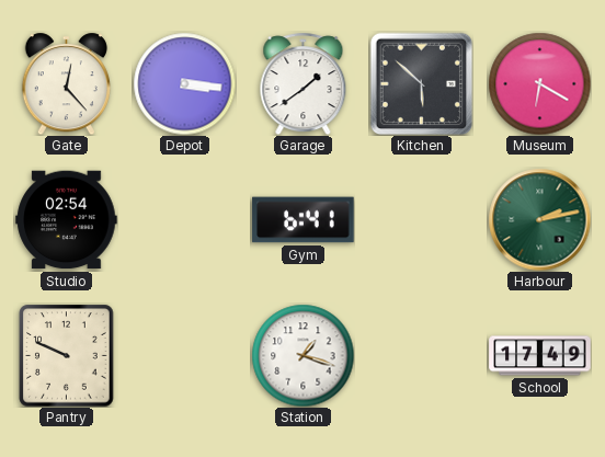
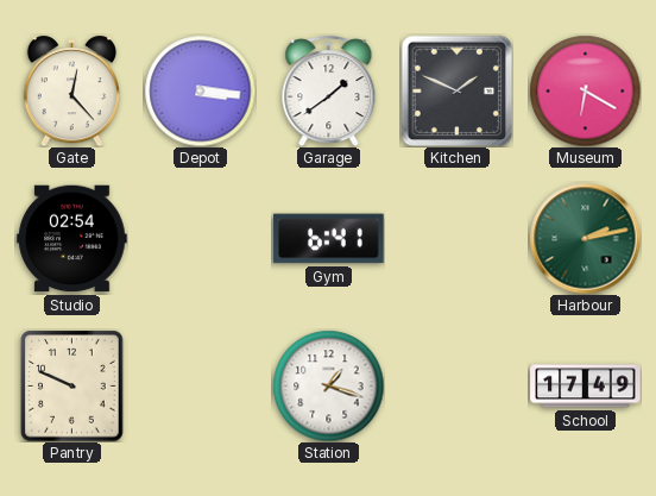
Kitchen: 5:52 -> 1:49 (456, 90)
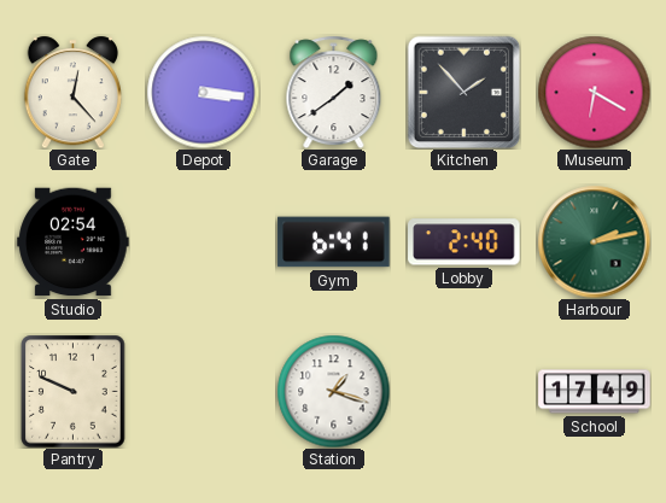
Kitchen: 1:49 -> 1:53 (463, 92)
Lobby: none -> 2:40 (465, 242)
